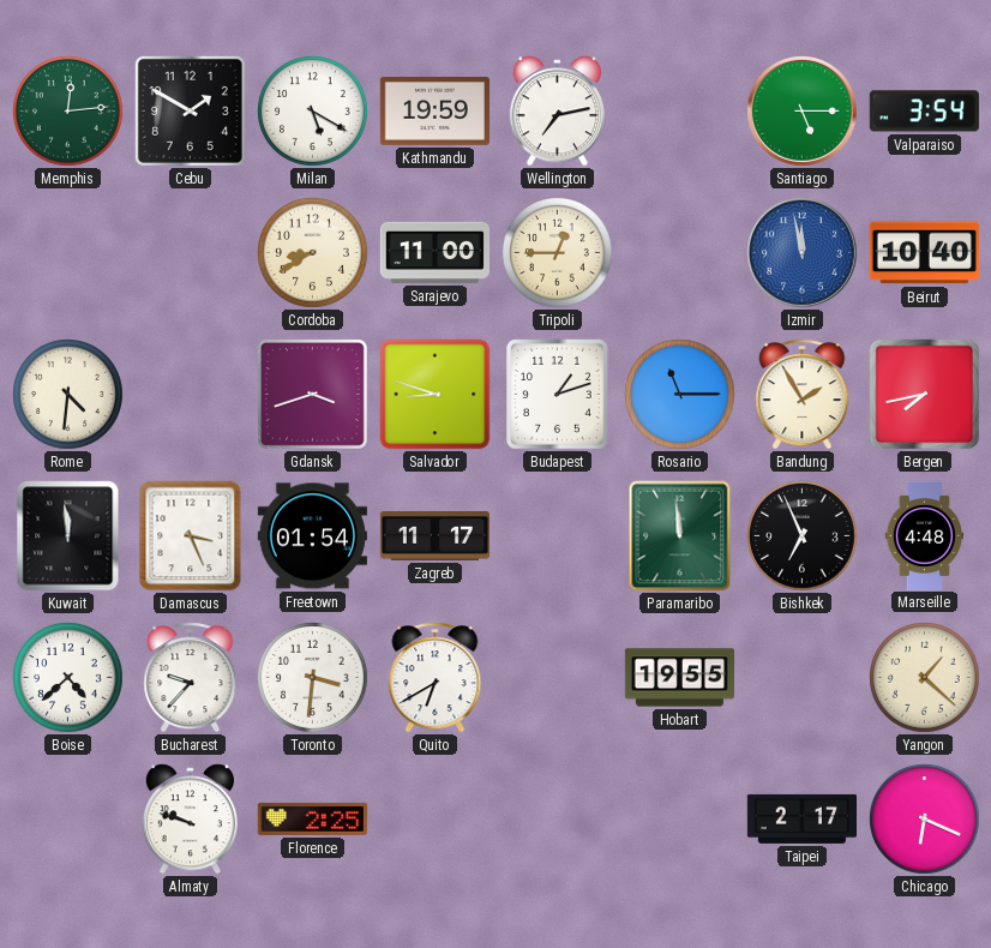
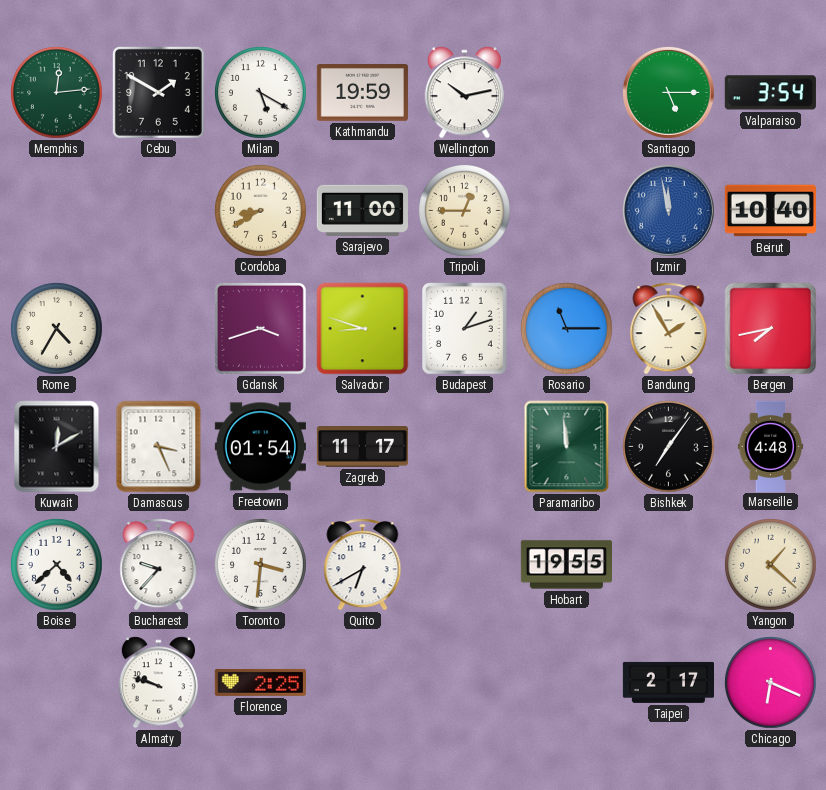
Wellington: 7:13 -> 10:13 (464, 93)
Rome: 4:31 -> 4:35 (57, 329)
Kuwait: 11:59 -> 12:10 (57, 447)
Bishkek: 6:56 -> 7:06 (669, 447)
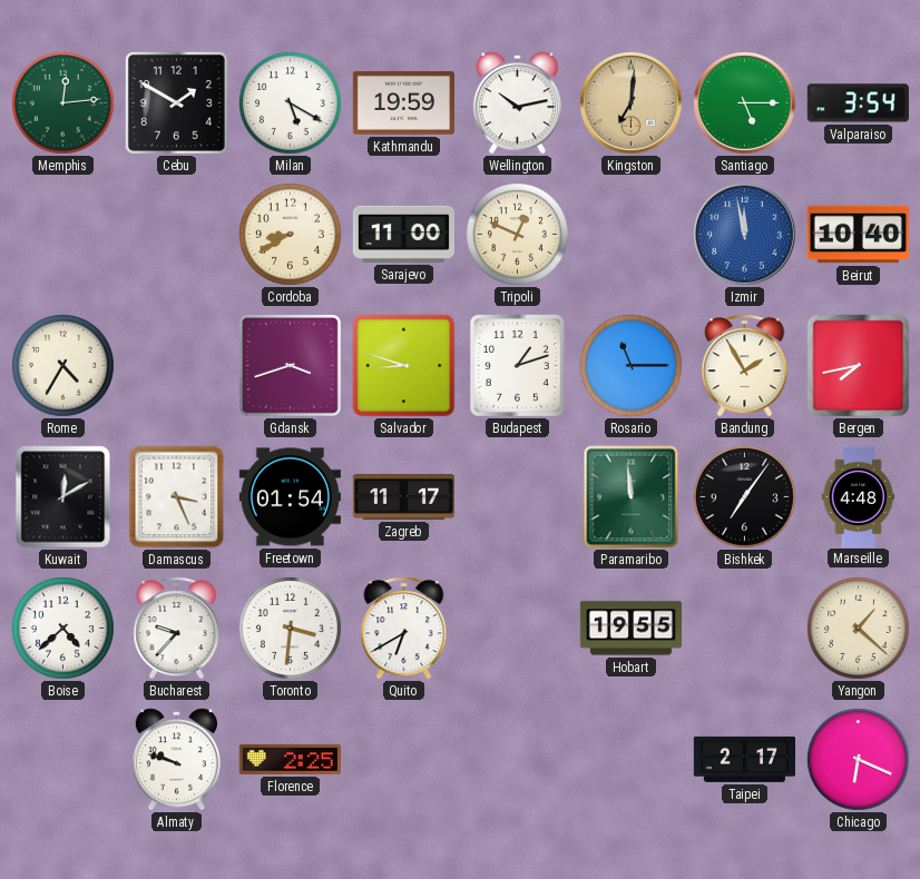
Kingston: none -> 7:01 (630, 102)
Tripoli: 12:45 -> 12:49 (518, 235)
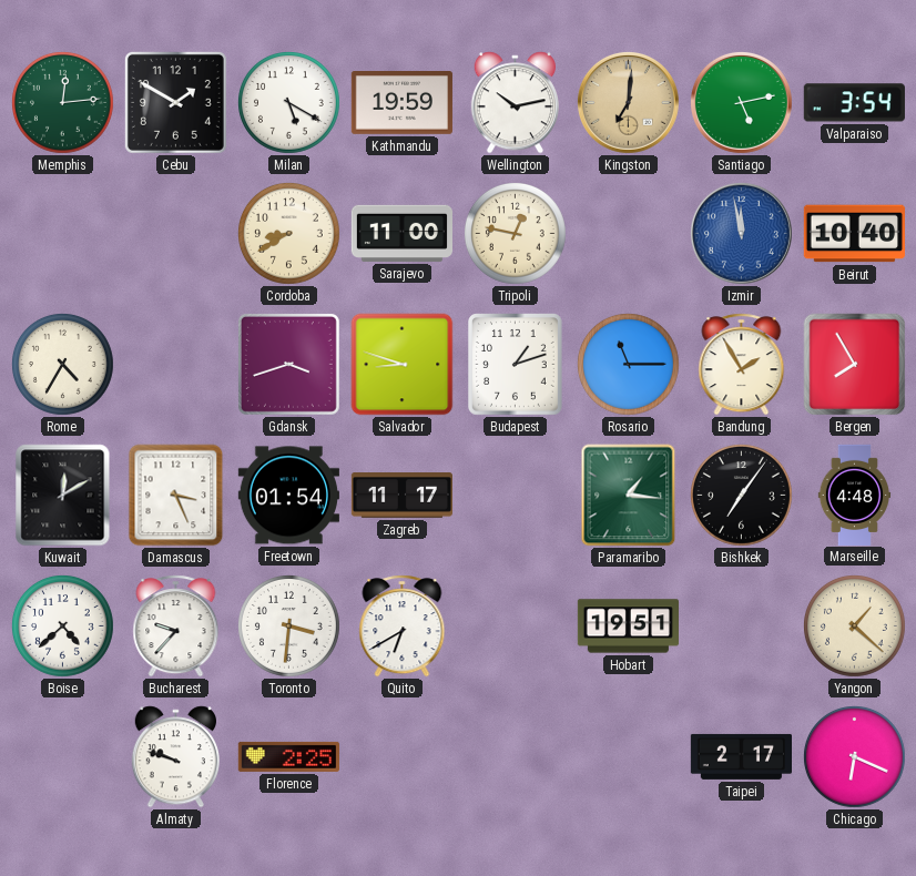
Santiago: 5:15 -> 5:13 (741, 102)
Tripoli: 12:49 -> 12:47 (516, 234)
Bergen: 7:43 -> 7:55 (855, 365)
Paramaribo: 11:59 -> 1:16 (629, 496)
Hobart: 19:55 -> 19:51 (628, 627)
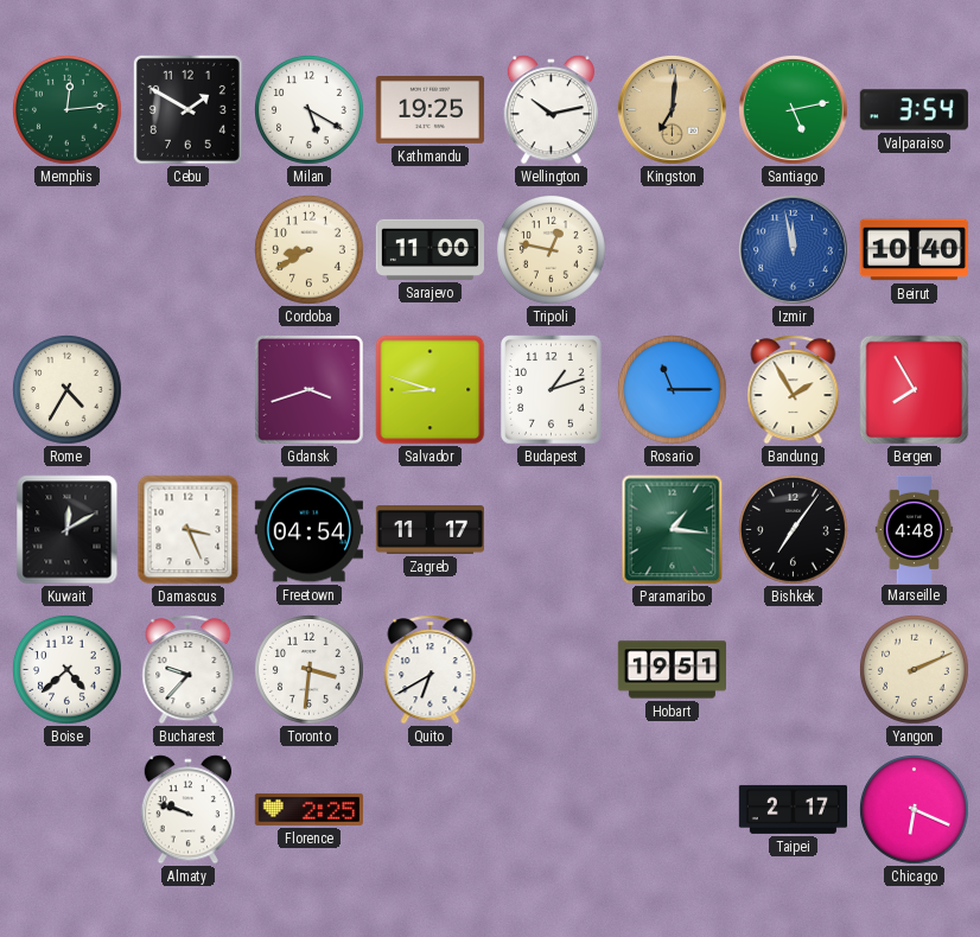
Kathmandu: 19:59 -> 19:25 (429, 110)
Freetown: 01:54 -> 04:54 (308, 530)
Yangon: 1:22 -> 2:11 (915, 670)
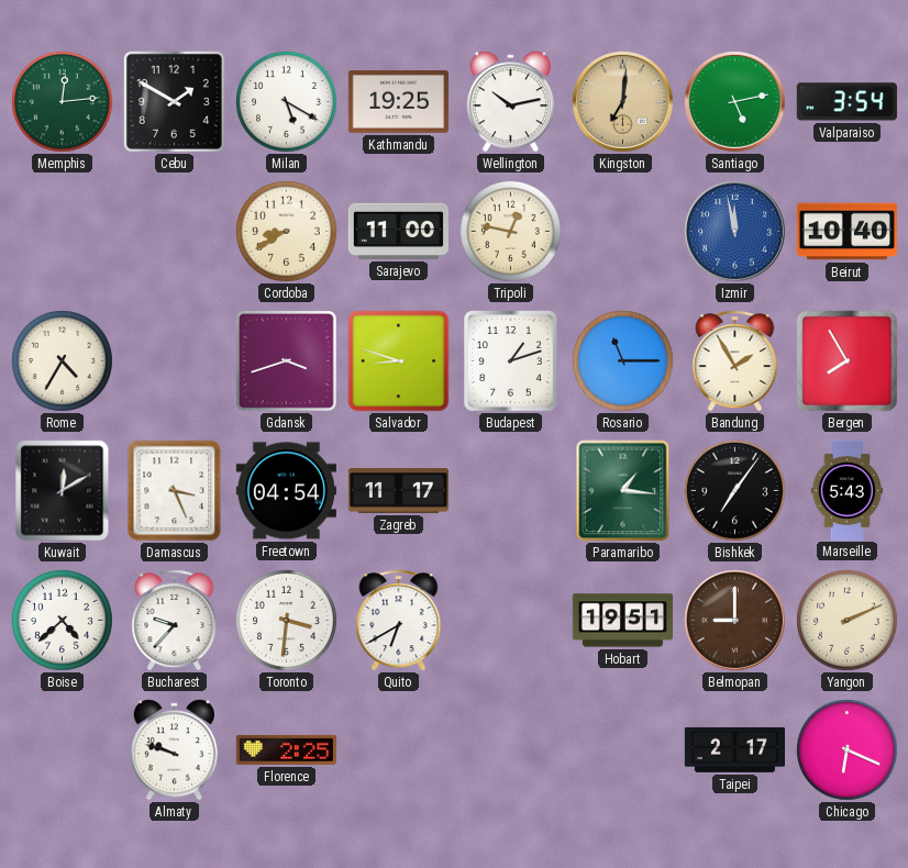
Marseille: 4:48 -> 5:43 (846, 490)
Belmopan: none -> 9:00 (734, 620)
